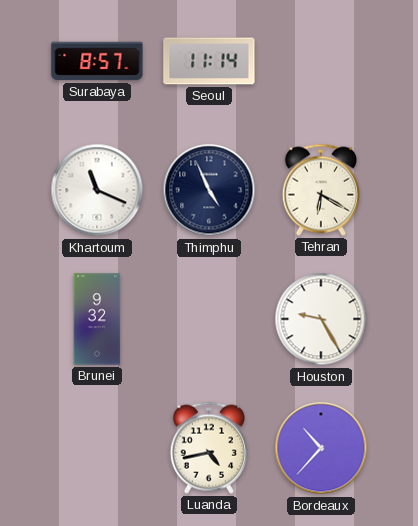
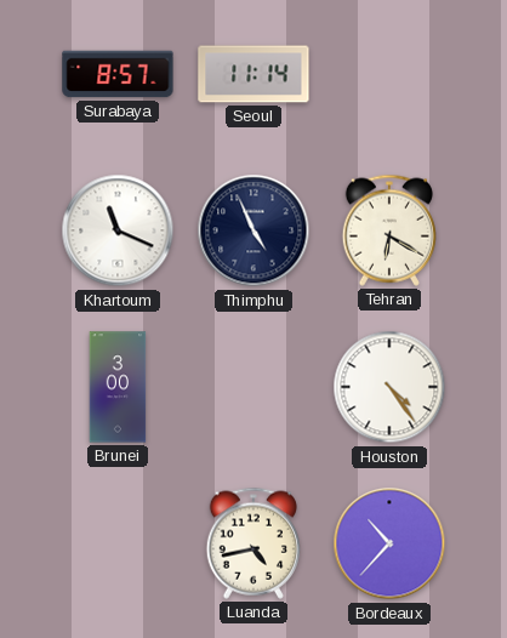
Brunei: 9:32 -> 3:00 (118, 387)
Houston: 9:25 -> 4:24 (389, 387)
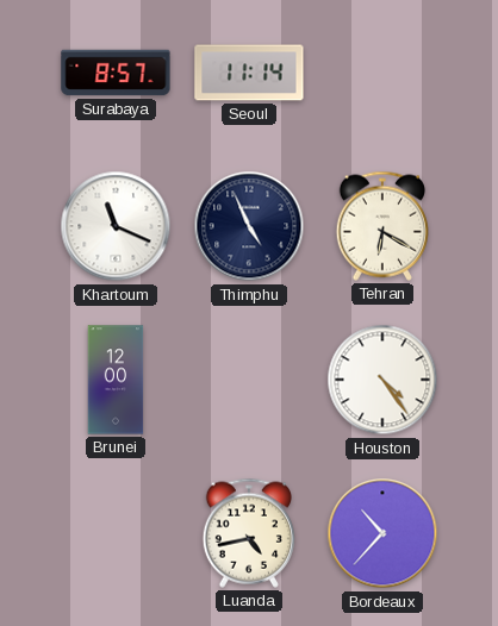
Brunei: 3:00 -> 12:00 (116, 380)
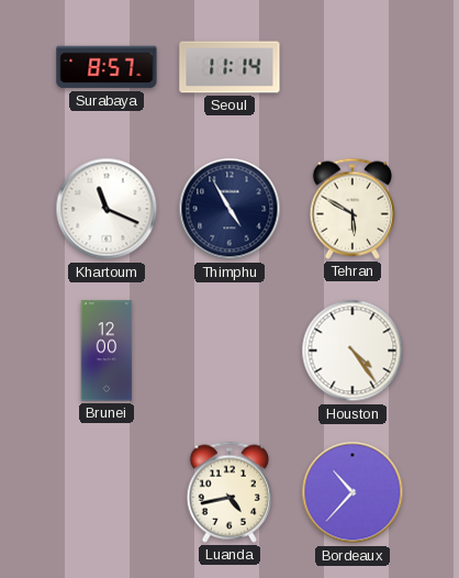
Thimphu: 4:56 -> 4:55 (229, 209)
Tehran: 6:20 -> 5:50 (351, 209)
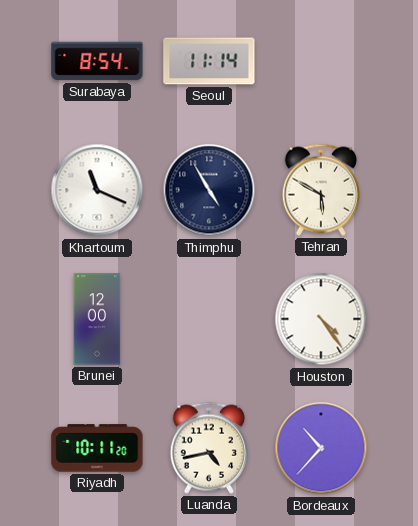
Surabaya: 8:57 -> 8:54 (97, 61)
Riyadh: none -> 10:11 (97, 448)
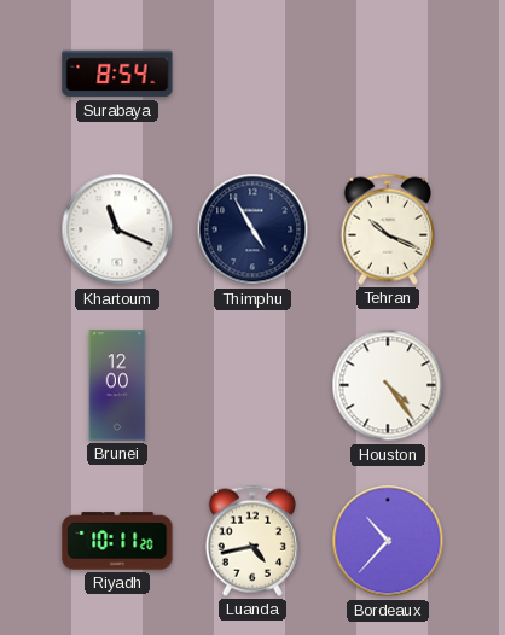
Seoul: 11:14 -> none (209, 61)
Tehran: 5:50 -> 10:19 (387, 229)
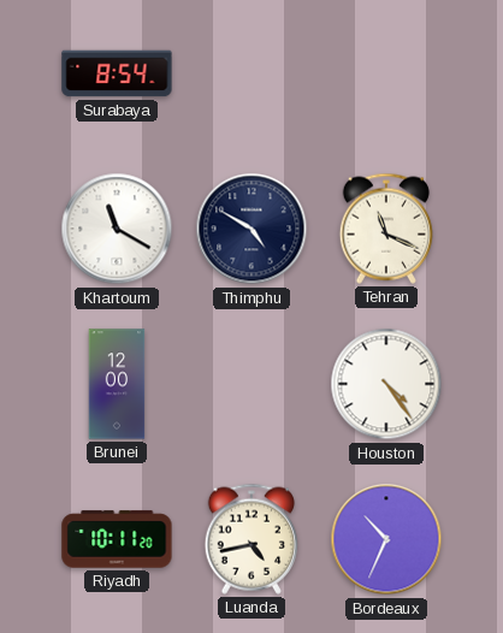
Khartoum: 11:19 -> 11:20 (117, 229)
Thimphu: 4:55 -> 4:50 (251, 229)
Tehran: 10:19 -> 11:19 (385, 229)
Bordeaux: 10:37 -> 10:34 (386, 539)
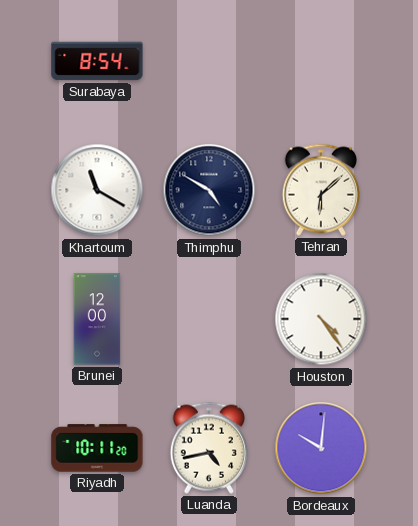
Tehran: 11:19 -> 6:08 (320, 190)
Bordeaux: 10:34 -> 10:01 (321, 448)
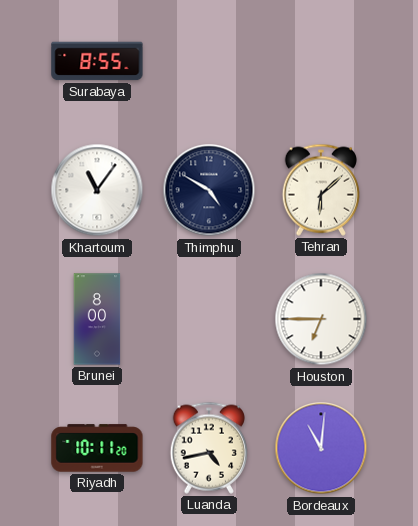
Surabaya: 8:54 -> 8:55 (97, 61)
Khartoum: 11:20 -> 11:06 (97, 190)
Brunei: 12:00 -> 8:00 (97, 319)
Houston: 4:24 -> 6:45 (321, 319)
Bordeaux: 10:01 -> 11:01 (321, 448)
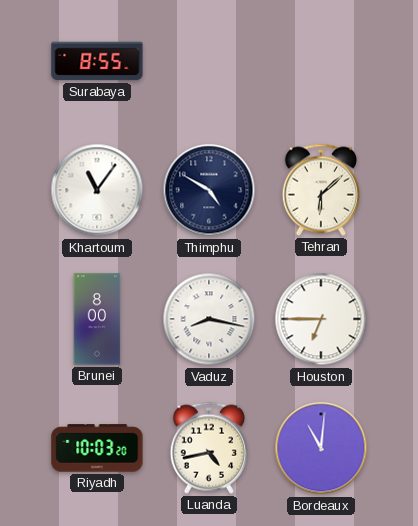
Vaduz: none -> 8:17 (209, 319)
Riyadh: 10:11 -> 10:03 (97, 448)
